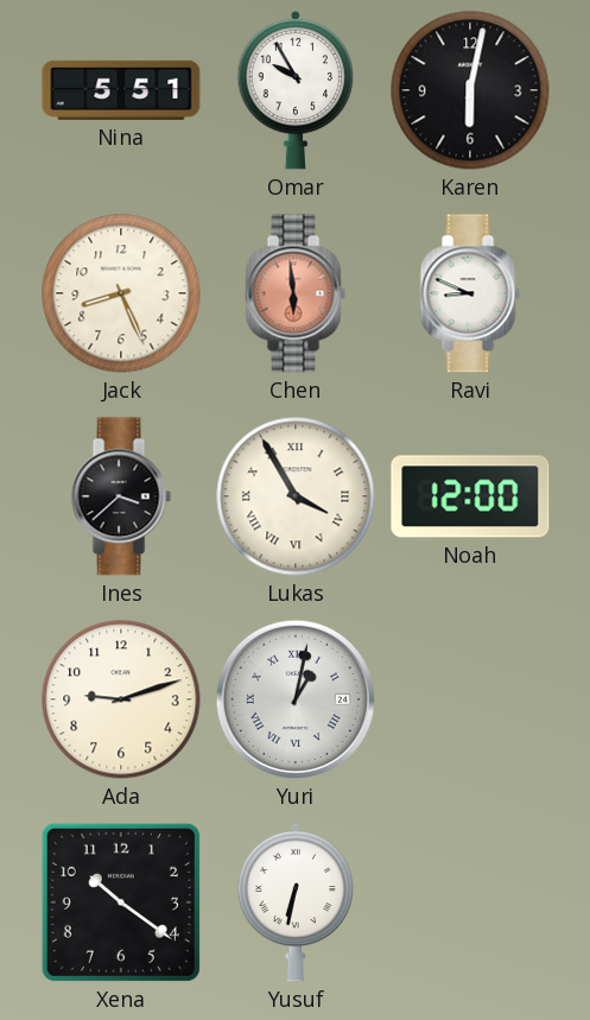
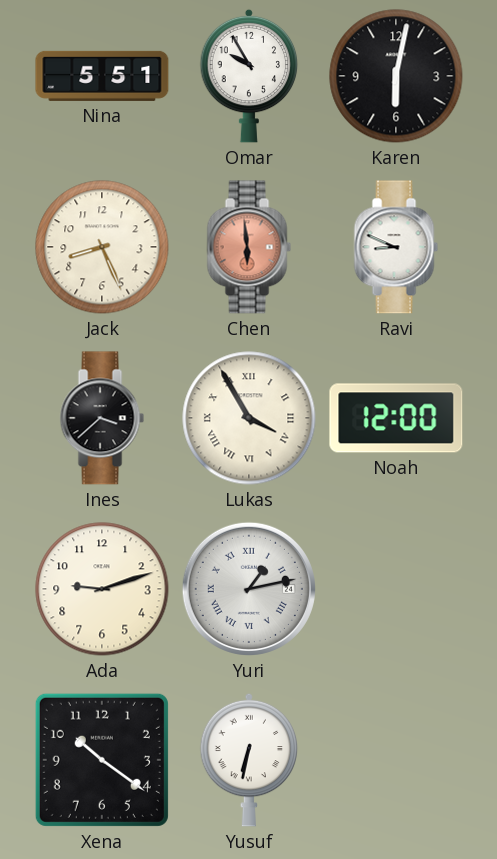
Yuri: 1:02 -> 1:13 (249, 589)
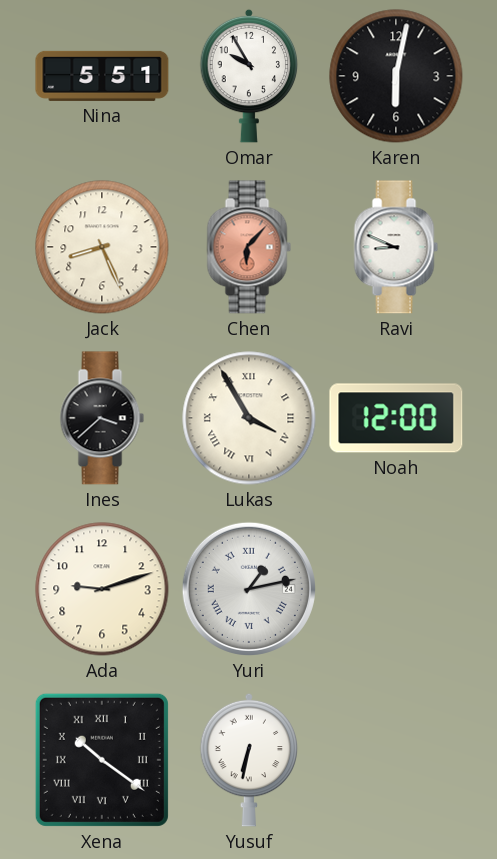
Chen: 5:59 -> 6:07 (249, 247)
Xena numerals: Arabic -> Roman (102, 760)
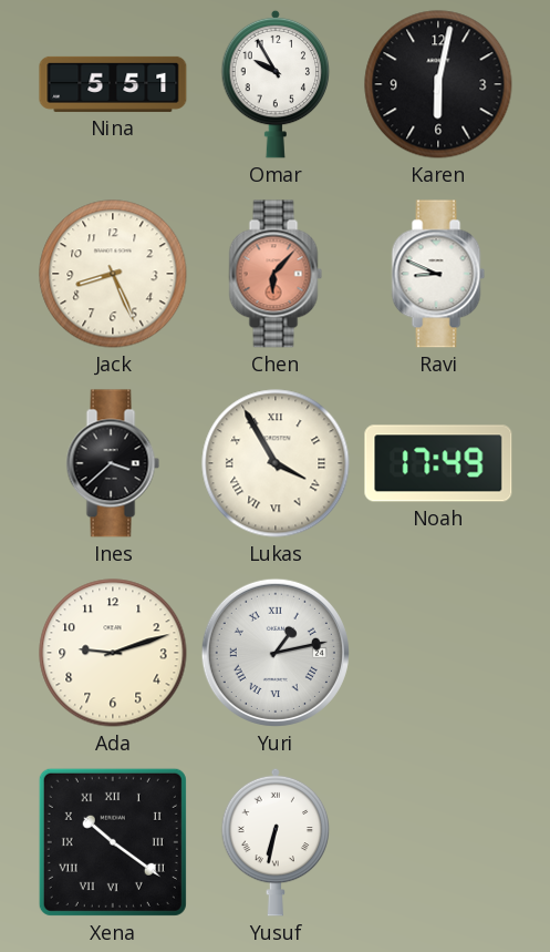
Noah: 12:00 -> 17:49 (438, 463)
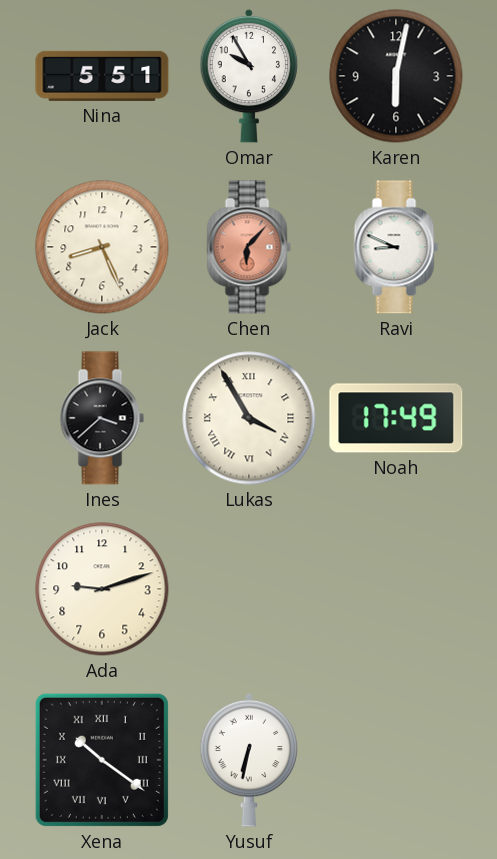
Yuri: 1:13 -> none (276, 653)
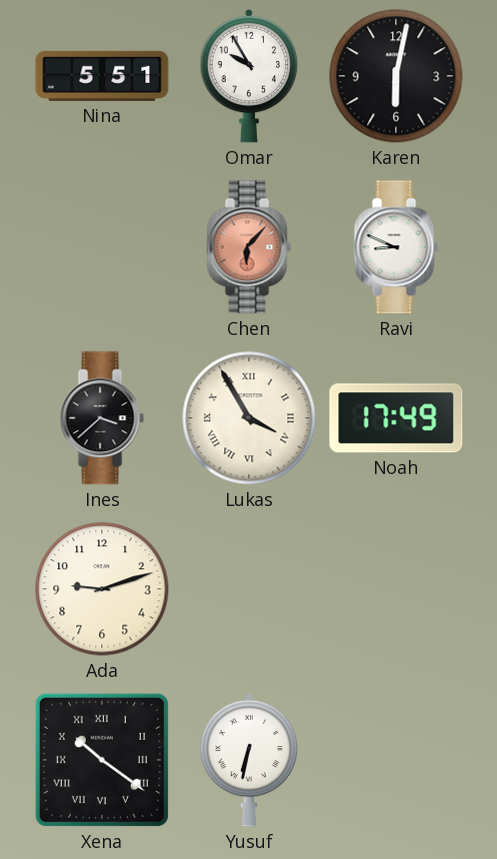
Jack: 8:26 -> none (102, 247)
